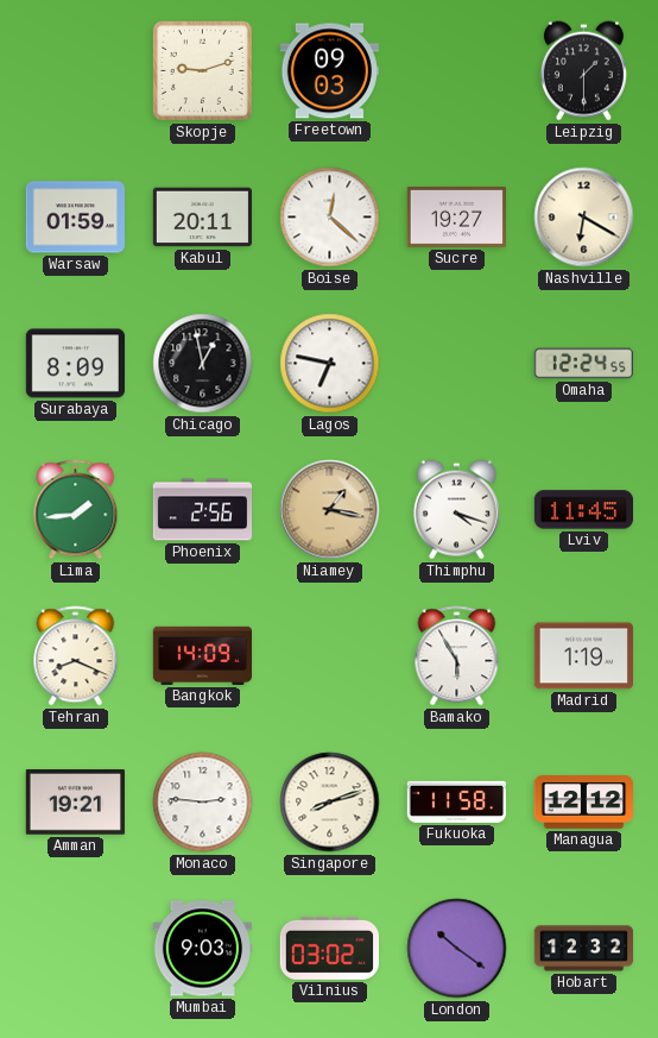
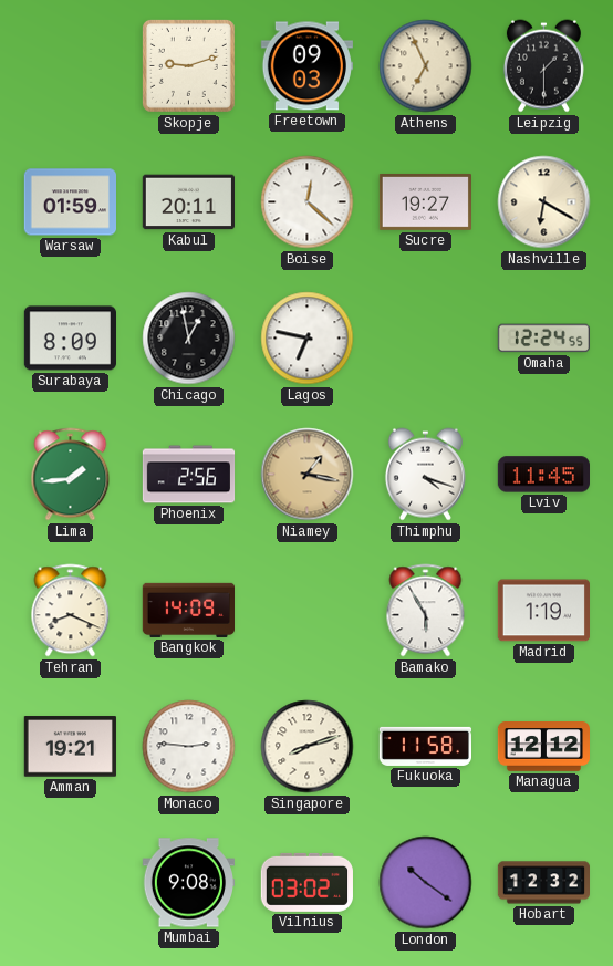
Athens: none -> 6:56 (426, 66)
Mumbai: 9:03 -> 9:08 (188, 883)
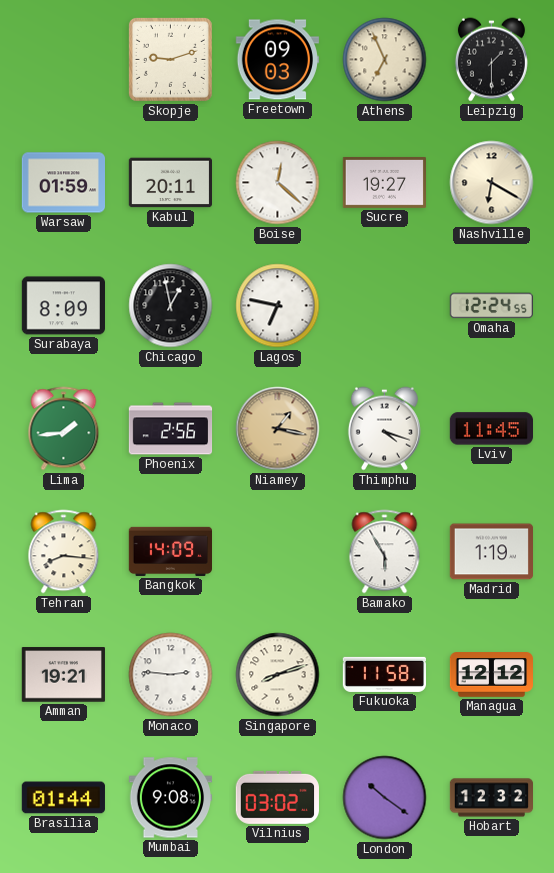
Tehran: 8:19 -> 8:16 (64, 552)
Brasilia: none -> 01:44 (63, 798)
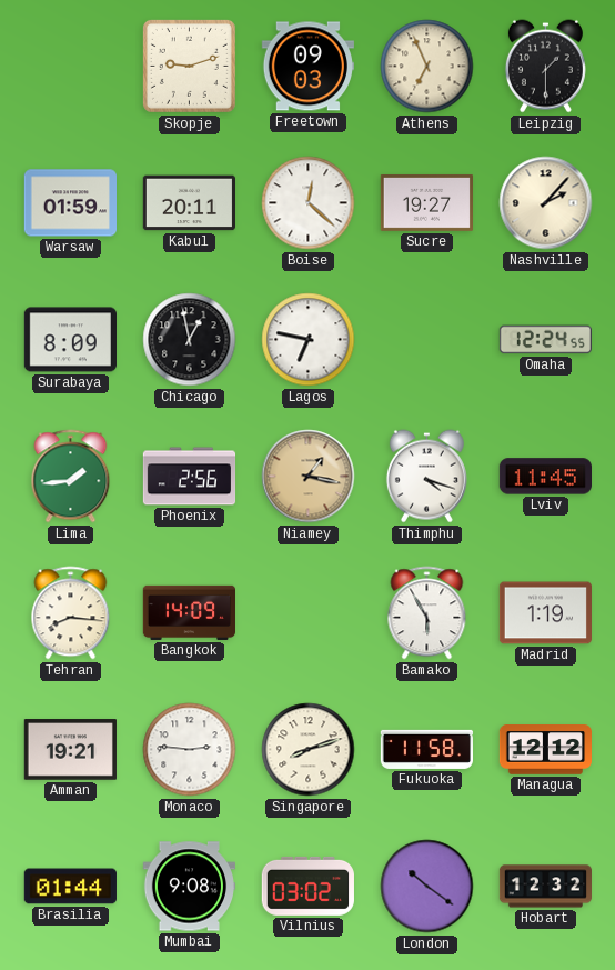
Nashville: 6:20 -> 2:07 (546, 203)
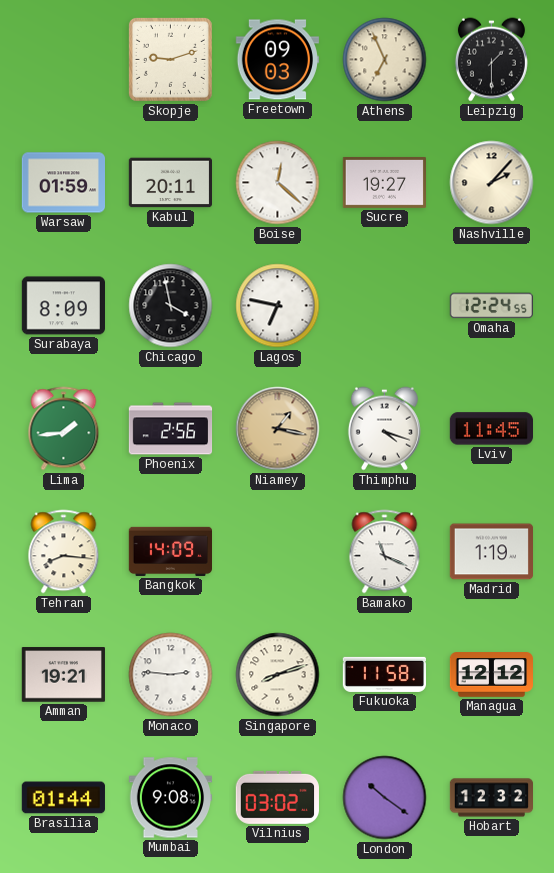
Chicago: 12:58 -> 3:58 (171, 306)
Bamako: 5:55 -> 11:19 (385, 552)
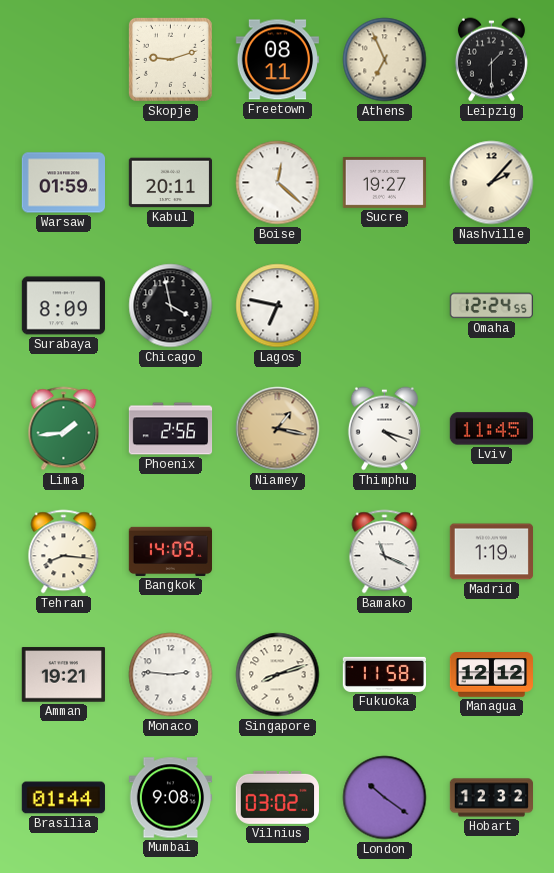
Freetown: 09:03 -> 08:11 (277, 60)
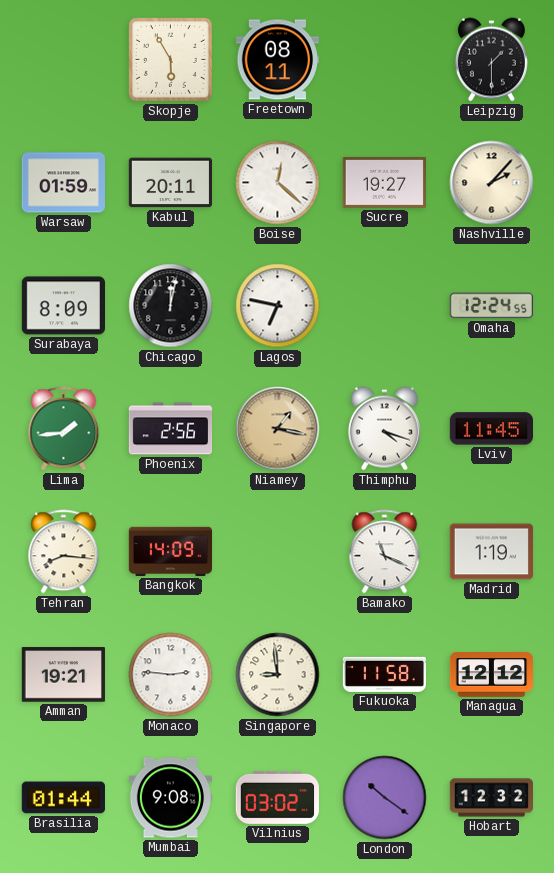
Skopje: 9:12 -> 5:55 (170, 59)
Athens: 6:56 -> none (385, 60)
Chicago: 3:58 -> 12:02 (171, 306)
Singapore: 8:12 -> 8:59 (278, 675)
